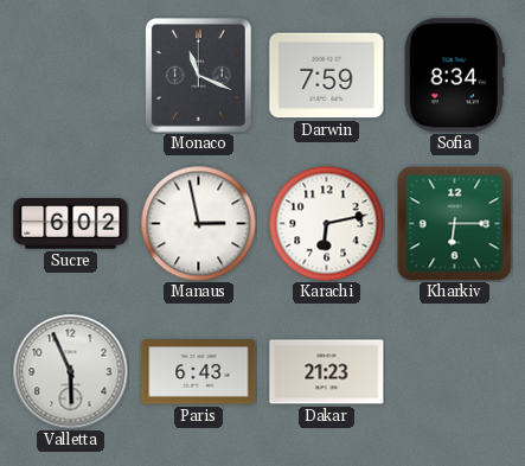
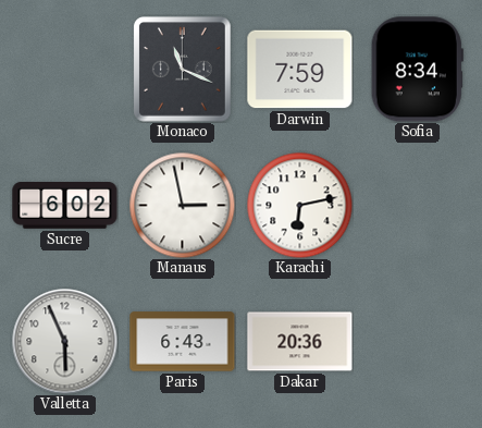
Kharkiv: 6:15 -> none (455, 224)
Dakar: 21:23 -> 20:36 (300, 342)
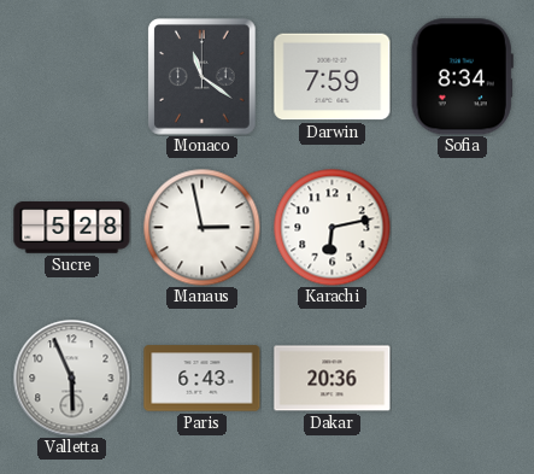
Monaco: 11:19 -> 11:21 (203, 77)
Sucre: 6:02 -> 5:28 (72, 228)
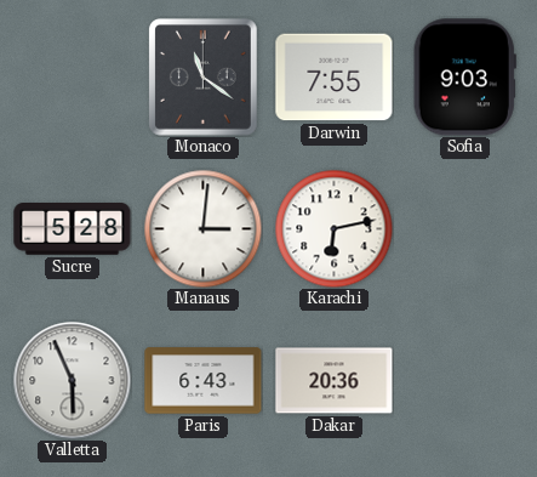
Darwin: 7:59 -> 7:55 (335, 78)
Sofia: 8:34 -> 9:03 (464, 78)
Manaus: 2:58 -> 3:01 (202, 228)
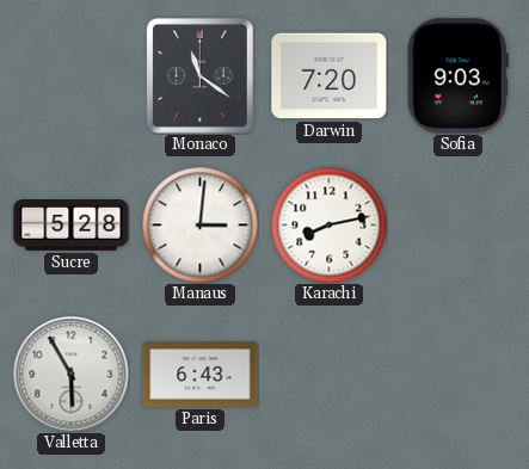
Darwin: 7:55 -> 7:20 (330, 76)
Karachi: 6:13 -> 8:13 (328, 224)
Valletta: 5:56 -> 5:55 (72, 375)
Dakar: 20:36 -> none (335, 381)
